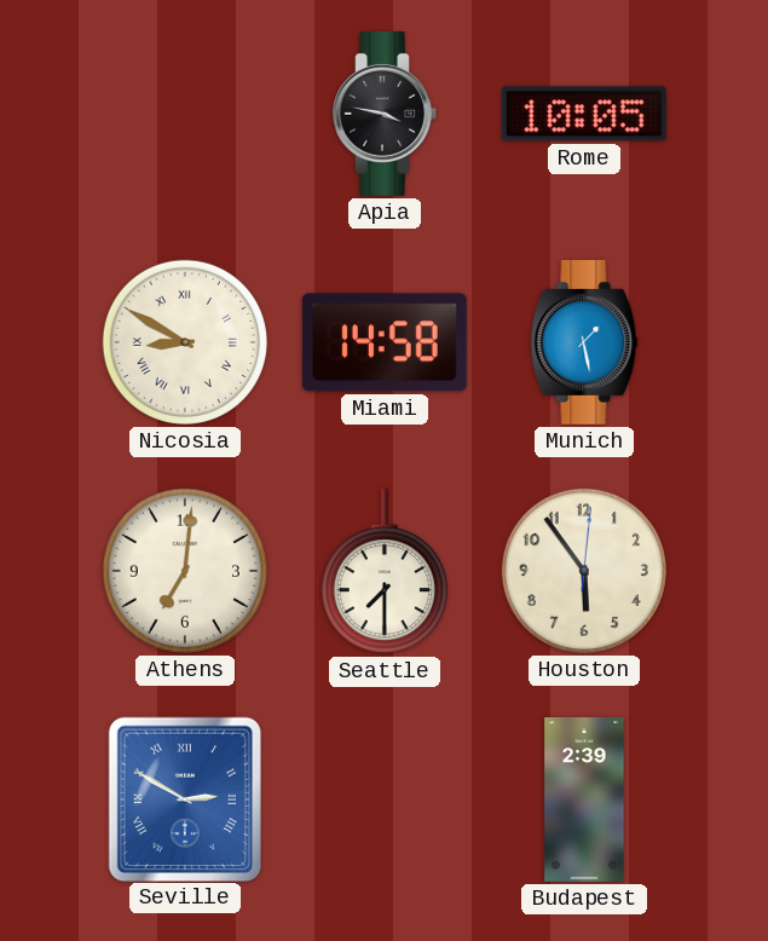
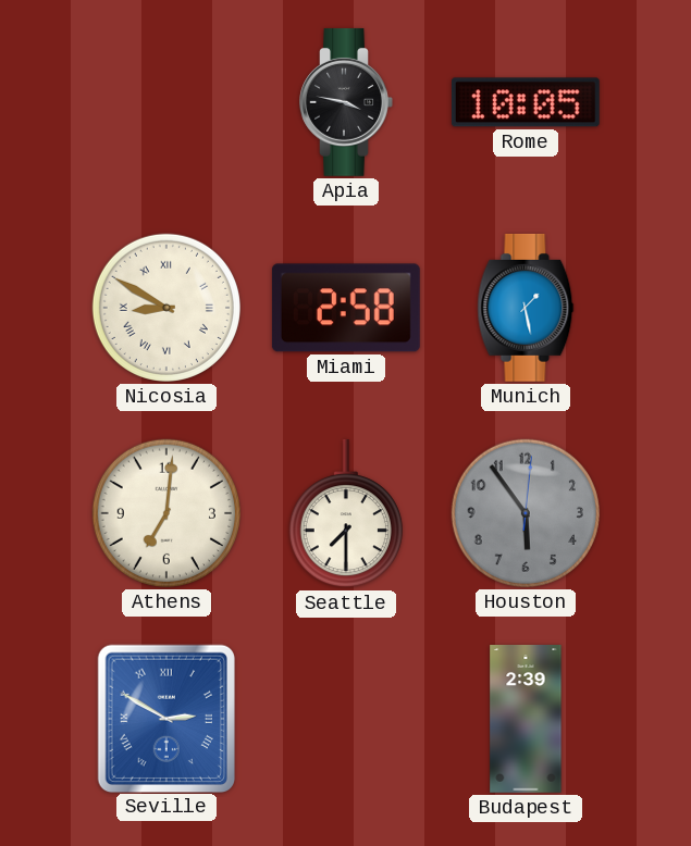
Miami: 14:58 -> 2:58 (346, 308)
Houston dial: cream -> grey (526, 513)
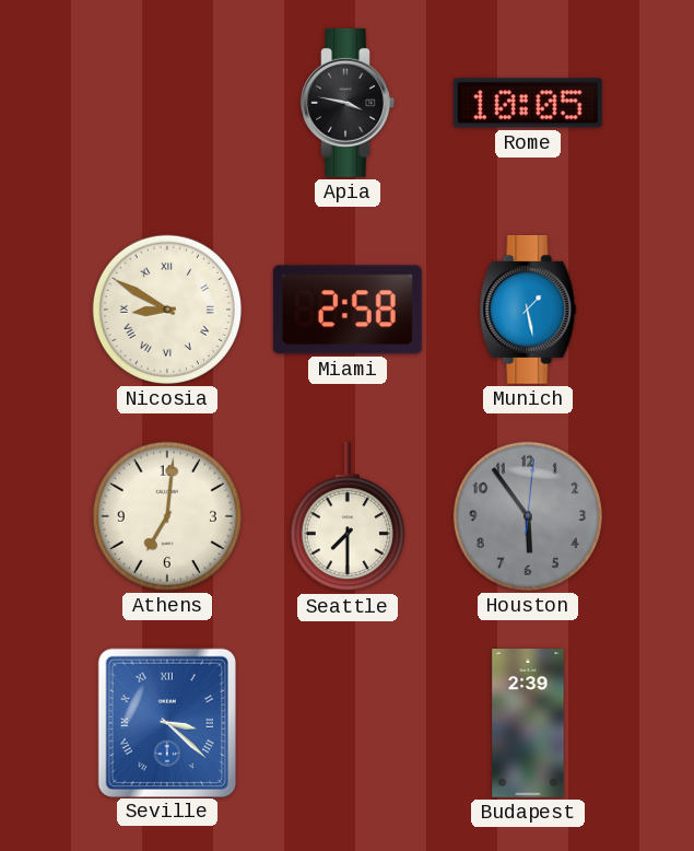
Seville: 2:50 -> 3:22 (167, 722)
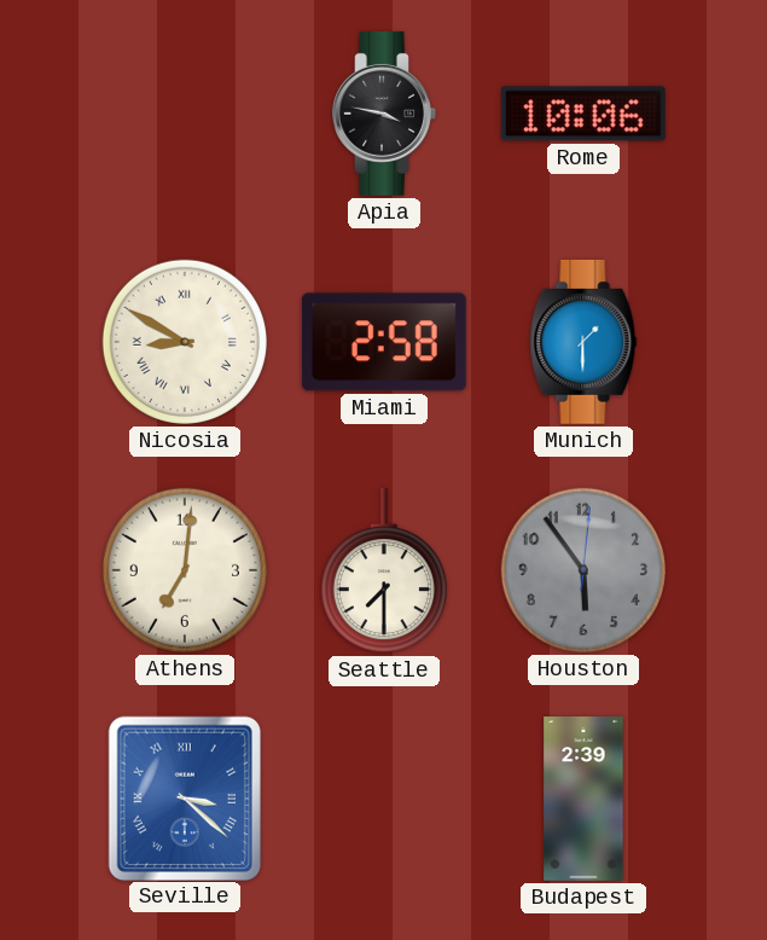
Rome: 10:05 -> 10:06 (583, 114)
Munich: 1:28 -> 1:30 (583, 342)
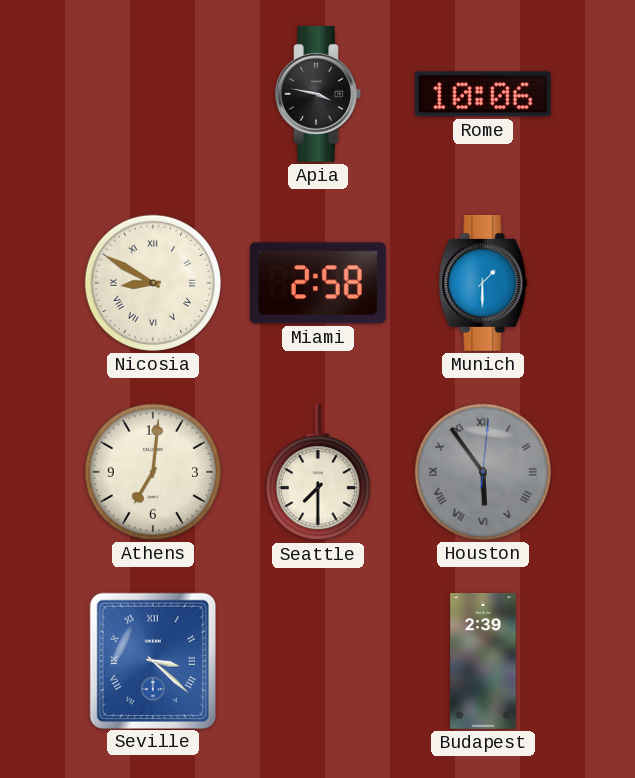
Houston numerals: Arabic -> Roman (483, 472)
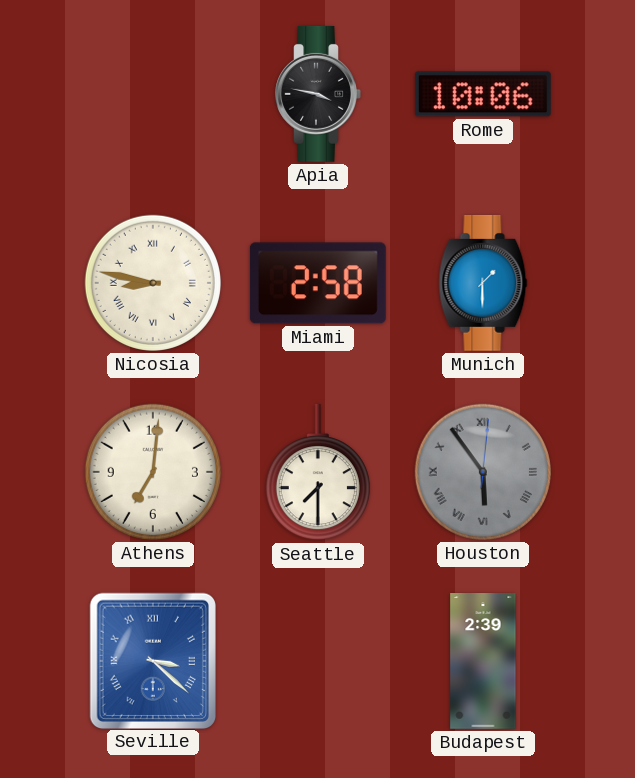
Nicosia: 8:50 -> 8:47 (153, 283)
